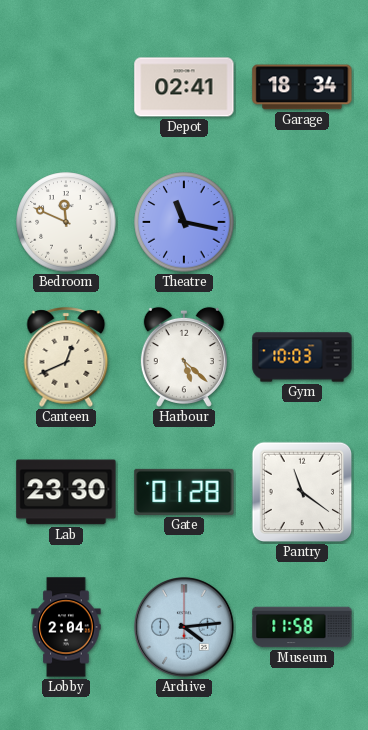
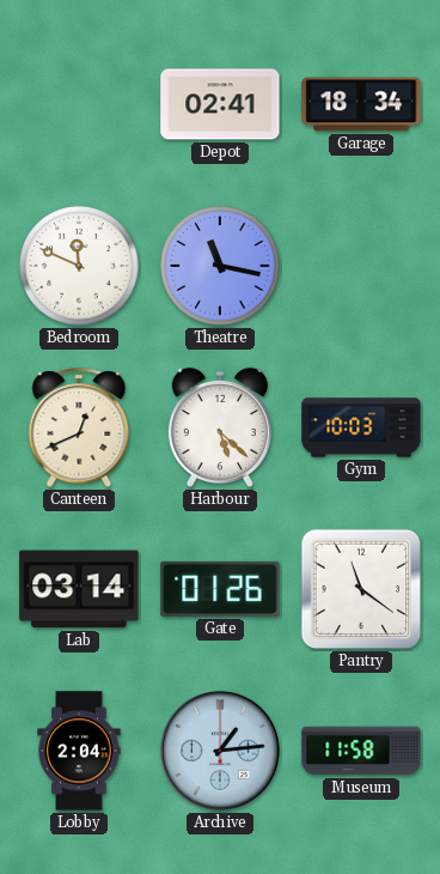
Lab: 23:30 -> 03:14 (79, 589)
Gate: 01:28 -> 01:26 (220, 589)
Archive: 4:14 -> 1:14 (221, 752)
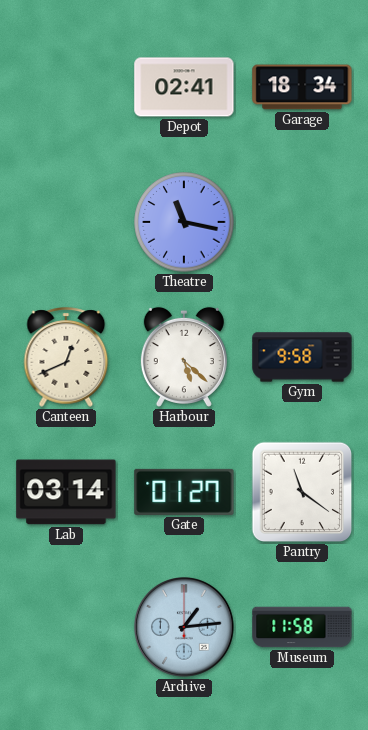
Bedroom: 11:49 -> none (79, 266)
Gym: 10:03 -> 9:58 (302, 357)
Gate: 01:26 -> 01:27 (184, 492)
Lobby: 2:04 -> none (79, 751)
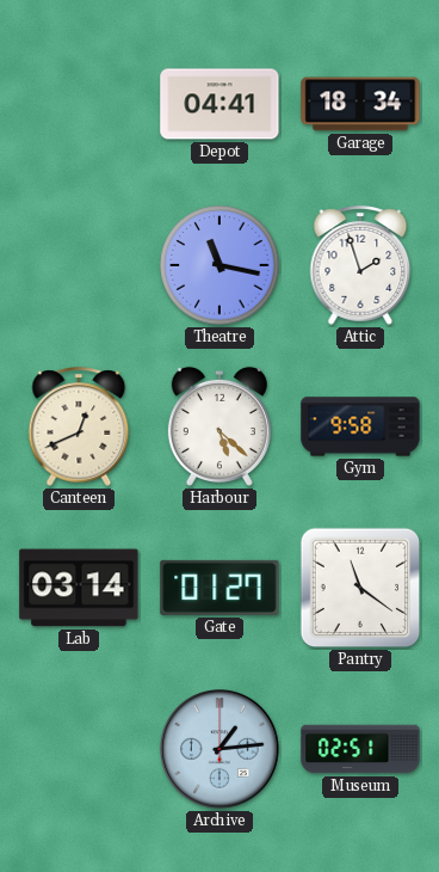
Depot: 02:41 -> 04:41 (219, 104)
Attic: none -> 1:57 (360, 265)
Museum: 11:58 -> 02:51 (360, 749)
